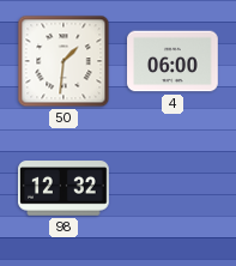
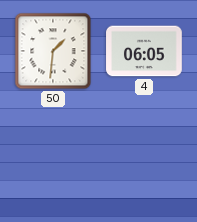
4: 06:00 -> 06:05 (144, 51)
98: 12:32 -> none (63, 189)
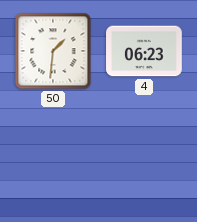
4: 06:05 -> 06:23 (144, 51)
